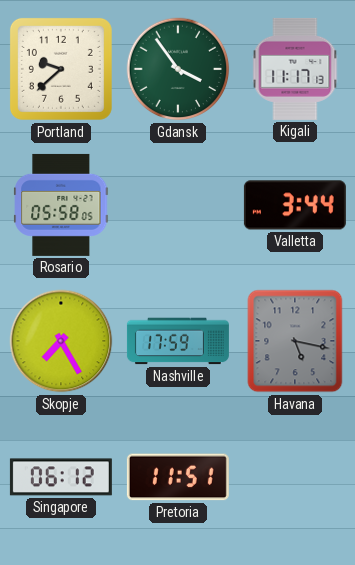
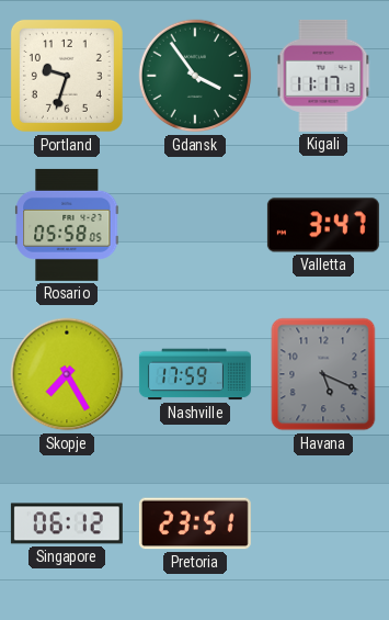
Portland: 9:38 -> 9:33 (67, 76)
Valletta: 3:44 -> 3:47 (323, 225)
Havana: 5:17 -> 5:19 (323, 374)
Pretoria: 11:51 -> 23:51 (195, 523)
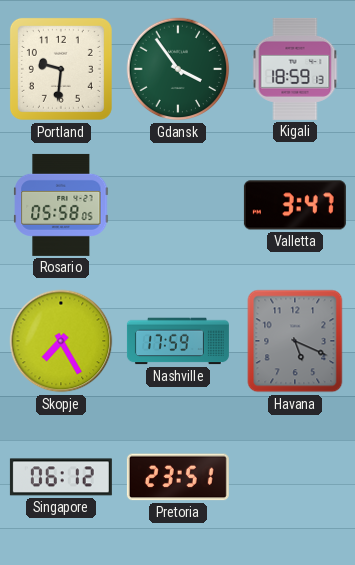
Portland: 9:33 -> 9:31 (61, 69)
Kigali: 11:17 -> 18:59 (295, 69)
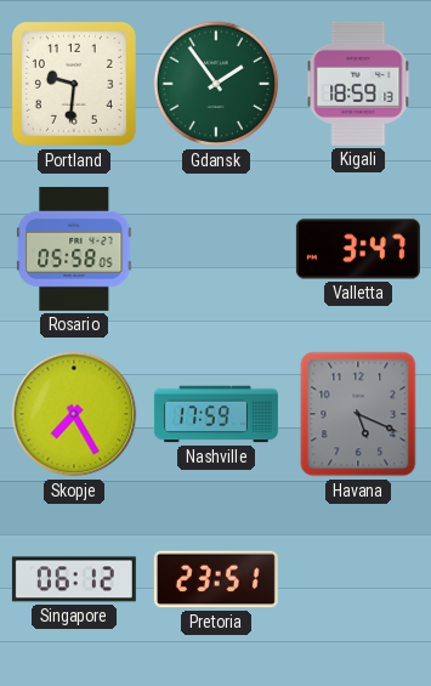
Gdansk: 3:54 -> 1:54 (216, 84)
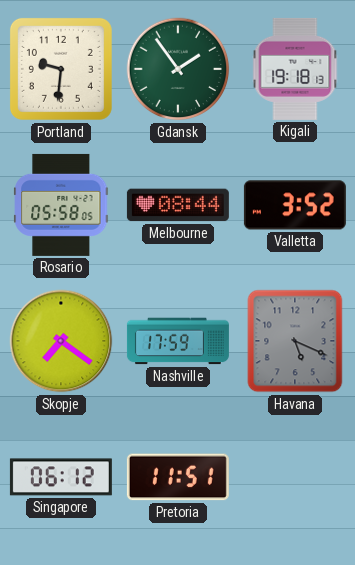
Kigali: 18:59 -> 19:18 (295, 69)
Melbourne: none -> 08:44 (178, 205)
Valletta: 3:47 -> 3:52 (295, 205)
Skopje: 7:25 -> 7:21 (61, 341)
Pretoria: 23:51 -> 11:51 (178, 477)
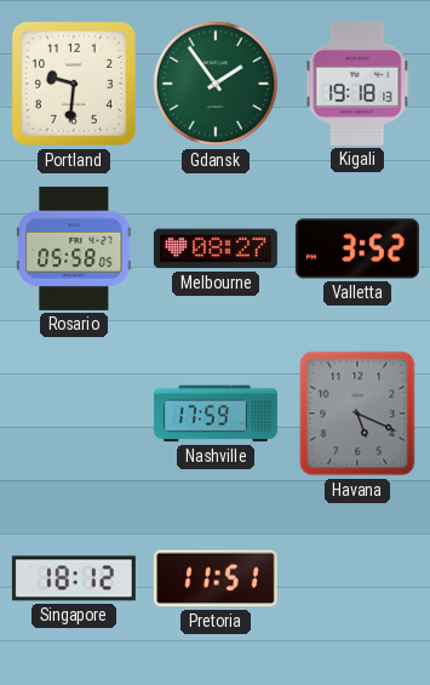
Melbourne: 08:44 -> 08:27 (216, 249)
Skopje: 7:21 -> none (61, 341)
Singapore: 06:12 -> 18:12 (74, 578)
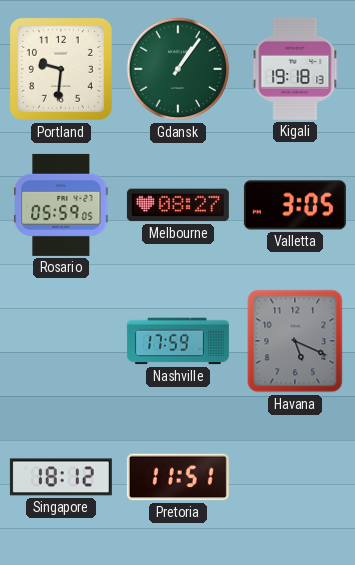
Gdansk: 1:54 -> 1:06 (178, 69)
Rosario: 05:58 -> 05:59 (61, 205)
Valletta: 3:52 -> 3:05 (295, 205)
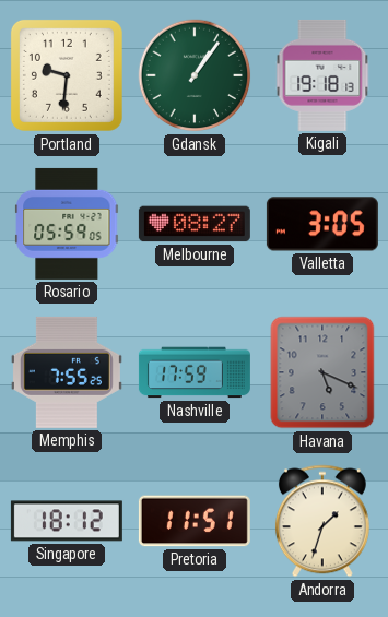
Memphis: none -> 7:55 (67, 372)
Andorra: none -> 1:33 (322, 521)
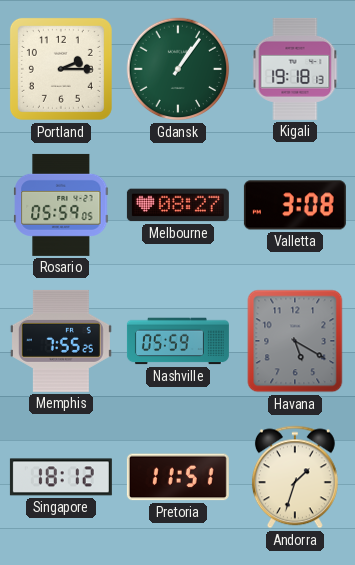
Portland: 9:31 -> 2:15 (61, 69)
Valletta: 3:05 -> 3:08 (295, 205)
Nashville: 17:59 -> 05:59 (178, 341)
Havana: 5:19 -> 5:20 (295, 341)
